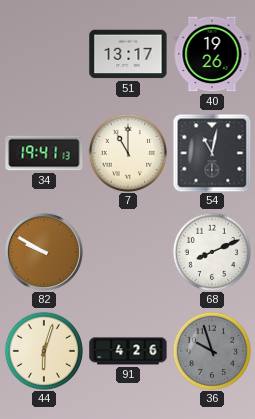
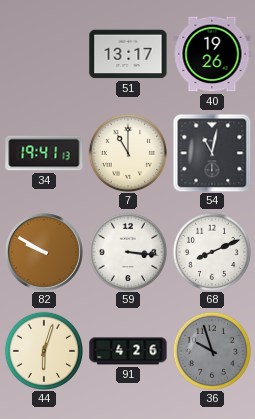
59: none -> 3:16 (127, 251)
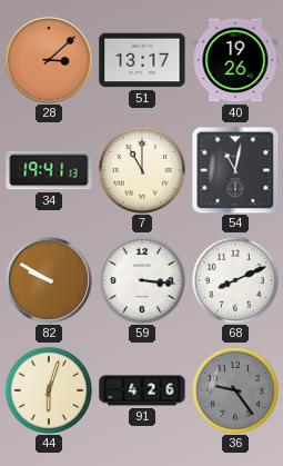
28: none -> 3:08 (49, 60)
36: 9:57 -> 9:24 (234, 389)
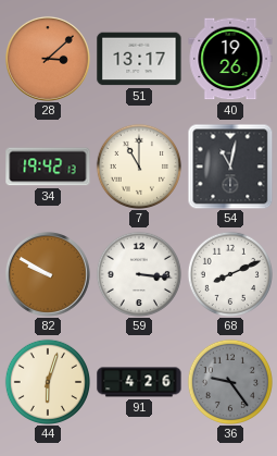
34: 19:41 -> 19:42 (48, 167)
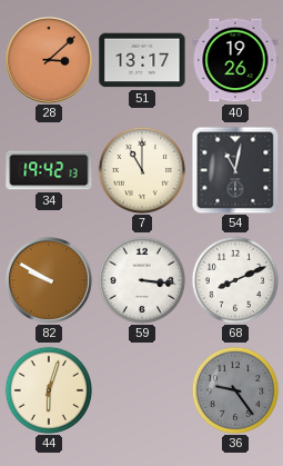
91: 4:26 -> none (139, 382)
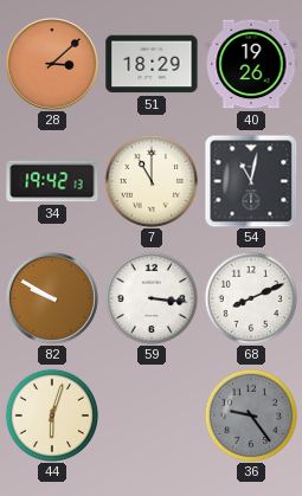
51: 13:17 -> 18:29 (152, 64)
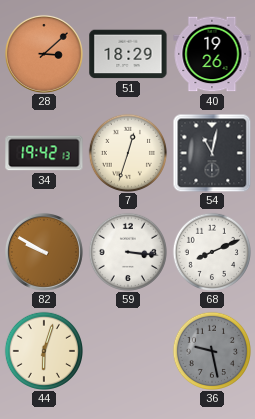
7: 11:00 -> 12:33 (127, 152)
36: 9:24 -> 9:28 (211, 350)
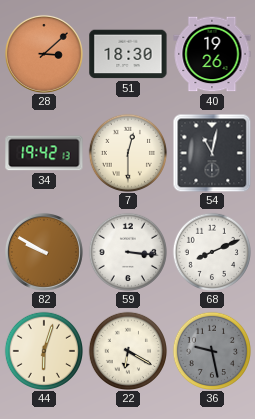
51: 18:29 -> 18:30 (128, 54)
7: 12:33 -> 12:30 (127, 152)
22: none -> 6:20 (127, 350)
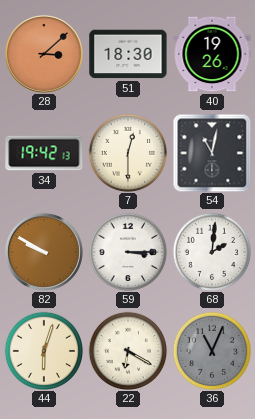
59: 3:16 -> 3:15 (127, 251)
68: 8:11 -> 2:01 (211, 251)
36: 9:28 -> 11:04 (211, 350)
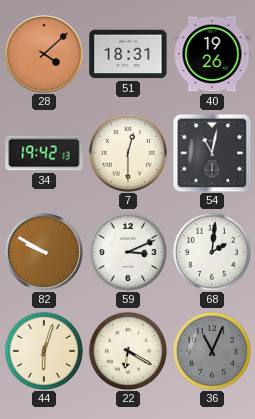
28: 3:08 -> 4:08 (44, 54)
51: 18:30 -> 18:31 (128, 54)
59: 3:15 -> 3:11 (127, 251)
